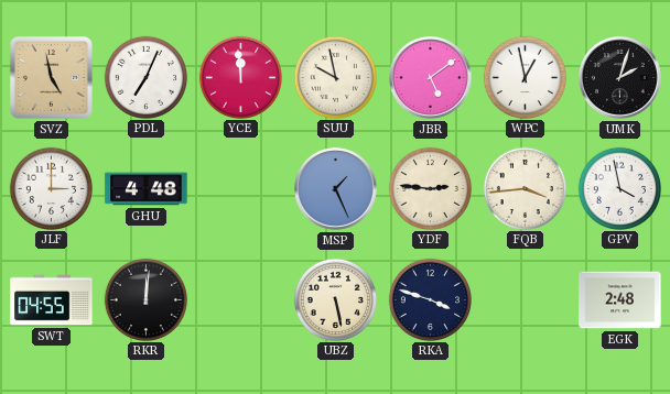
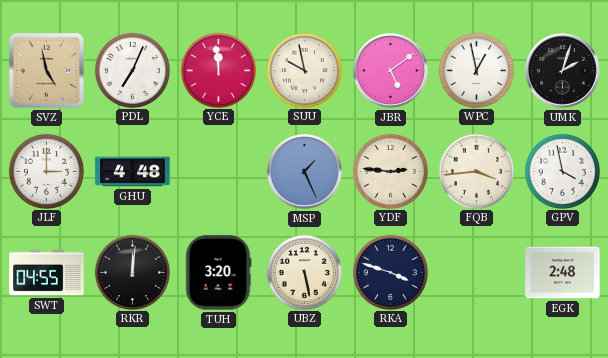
TUH: none -> 3:20 (218, 273)
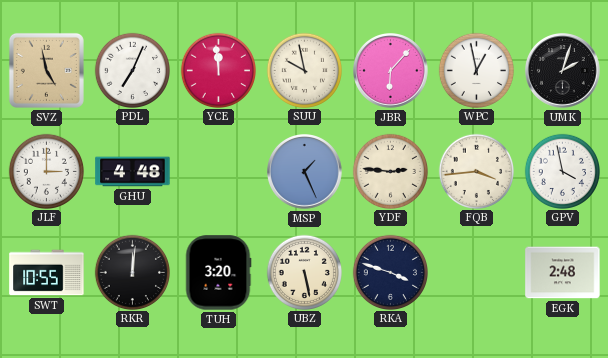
JBR: 5:09 -> 6:07 (391, 71)
SWT: 04:55 -> 10:55 (47, 273)
